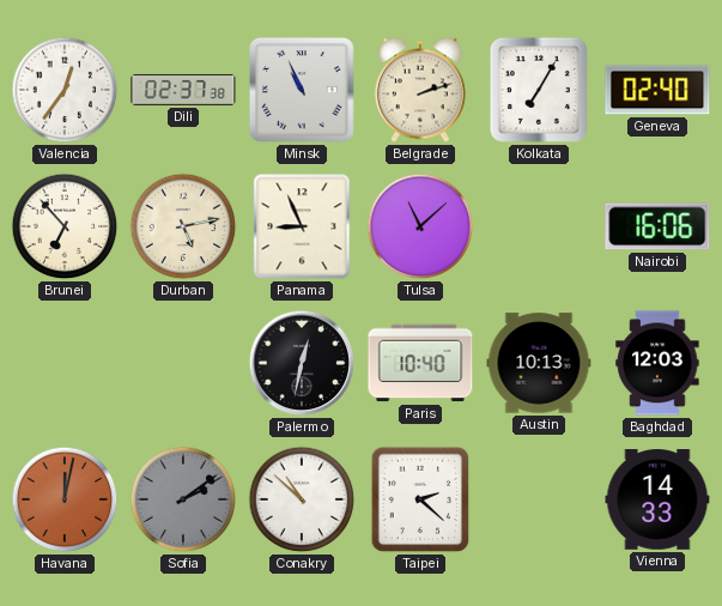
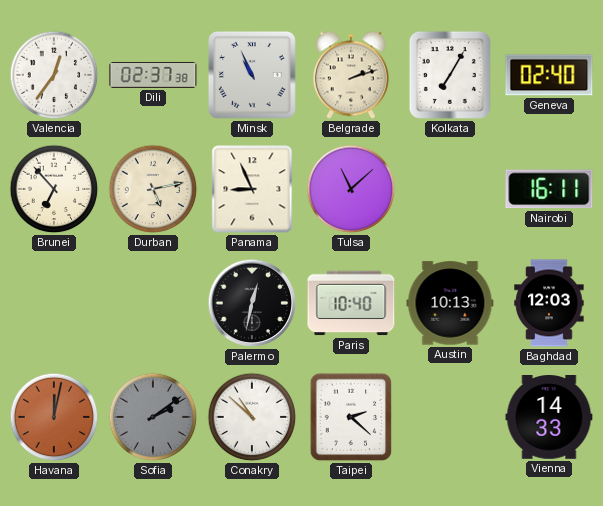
Nairobi: 16:06 -> 16:11 (549, 189)
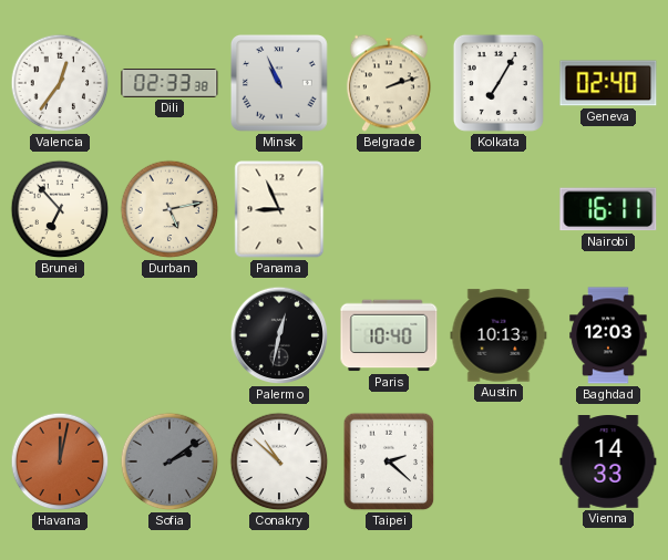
Dili: 02:37 -> 02:33 (169, 83)
Tulsa: 11:08 -> none (351, 189)
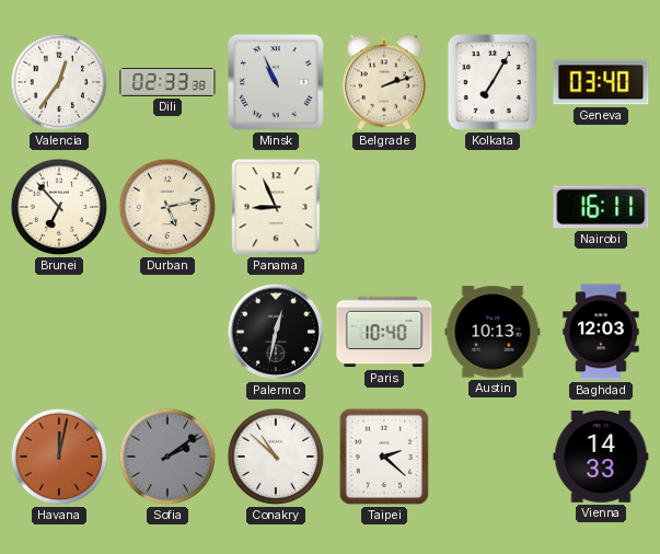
Geneva: 02:40 -> 03:40 (601, 82)
